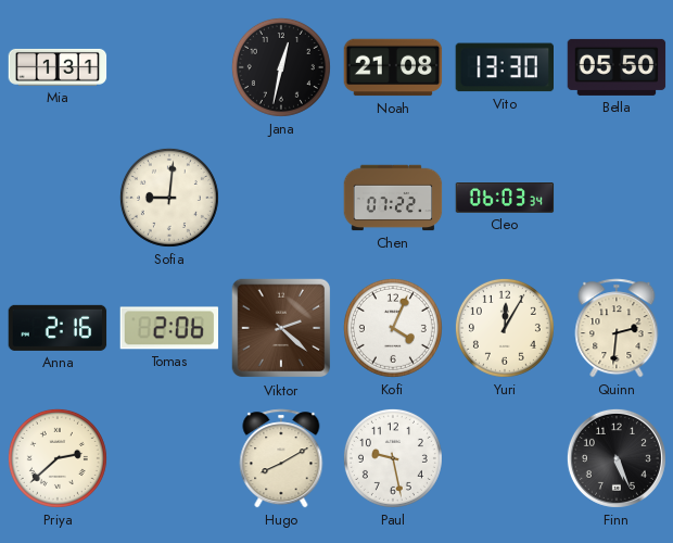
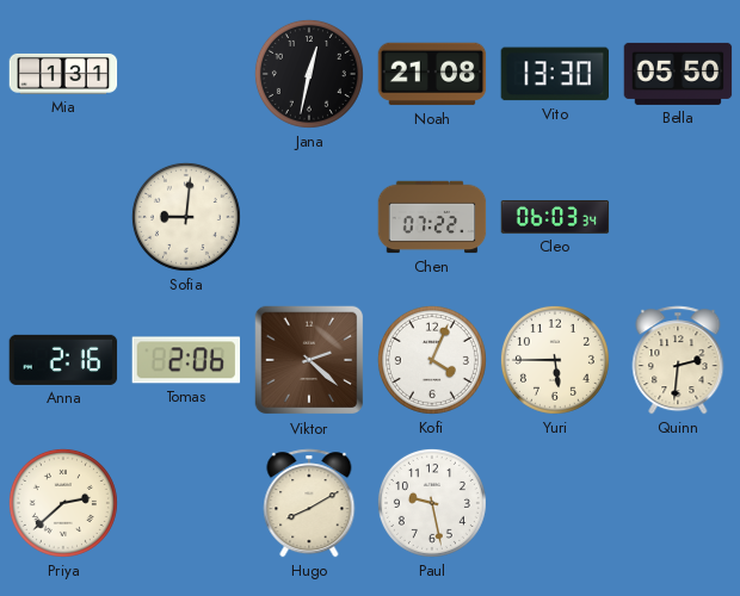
Yuri: 12:05 -> 5:45 (555, 360)
Finn: 5:26 -> none (617, 458)
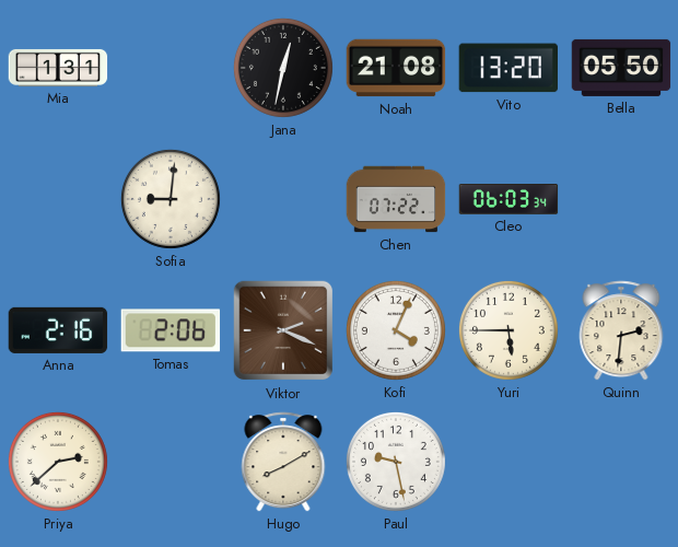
Vito: 13:30 -> 13:20 (507, 68)
Viktor: 2:22 -> 2:19 (283, 330)
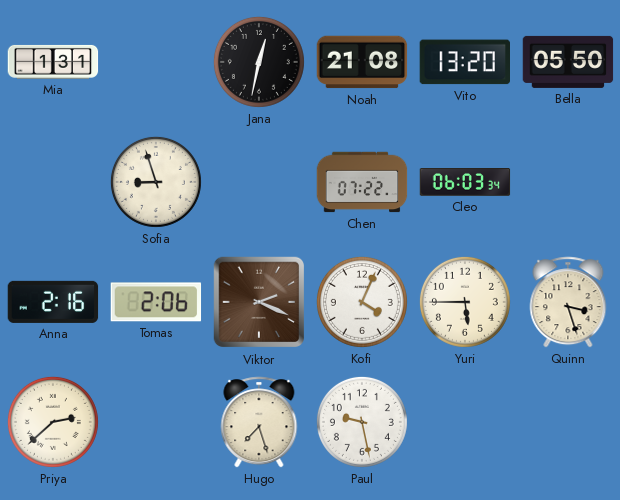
Sofia: 9:01 -> 8:57 (156, 182)
Quinn: 2:31 -> 3:27 (568, 302)
Hugo: 8:10 -> 7:27 (259, 422)
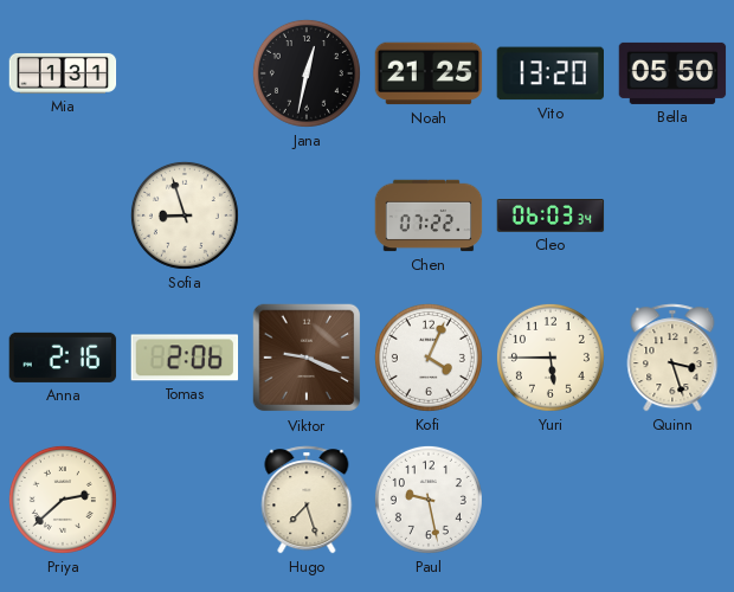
Noah: 21:08 -> 21:25 (429, 73)
Viktor: 2:19 -> 9:19 (307, 358)
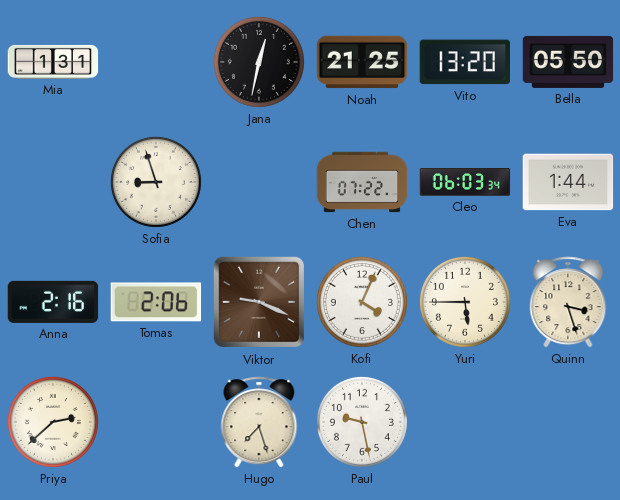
Eva: none -> 1:44 (568, 182)
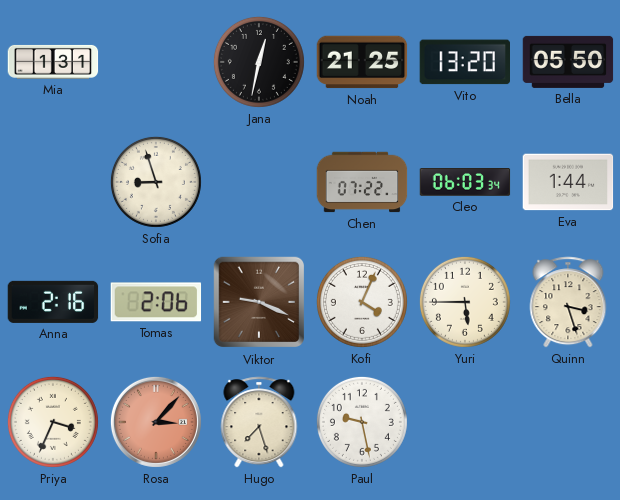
Priya: 2:38 -> 3:34 (53, 422)
Rosa: none -> 3:07 (156, 422)
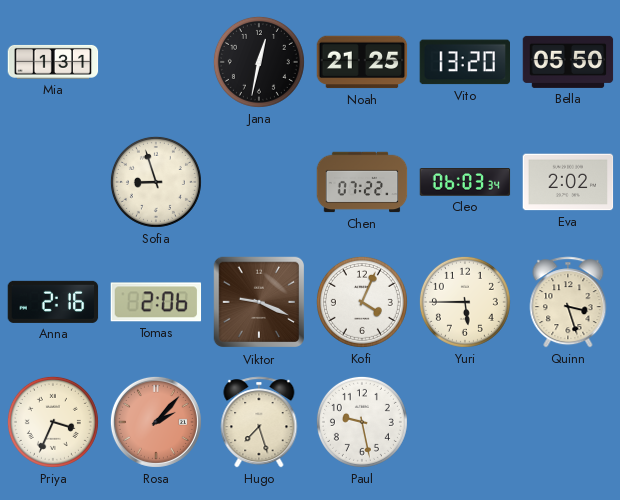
Eva: 1:44 -> 2:02 (568, 182)
Rosa: 3:07 -> 2:07 (156, 422)
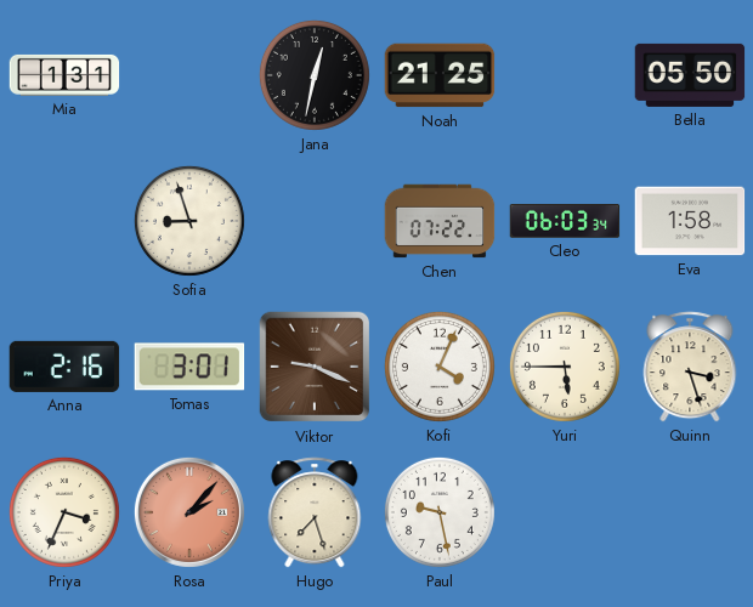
Vito: 13:20 -> none (464, 62)
Eva: 2:02 -> 1:58 (690, 221)
Tomas: 2:06 -> 3:01 (189, 367)
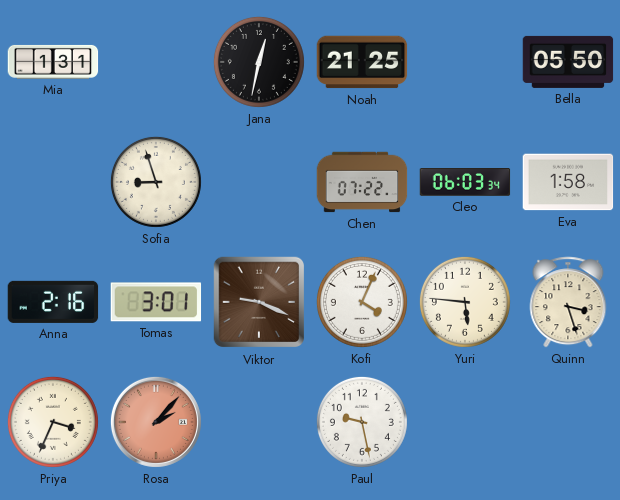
Yuri: 5:45 -> 5:46 (465, 302)
Hugo: 7:27 -> none (315, 512)
